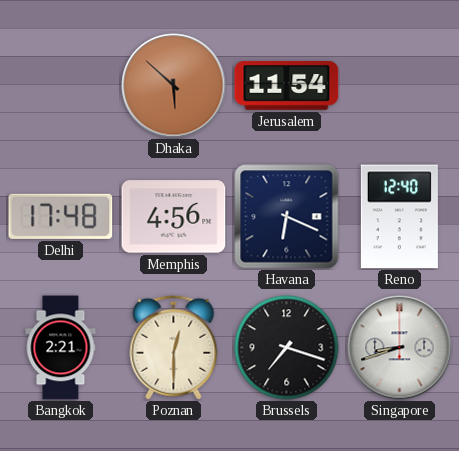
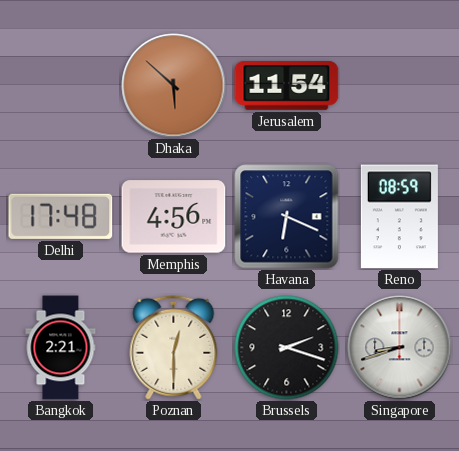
Reno: 12:40 -> 08:59 (399, 217)
Brussels: 7:18 -> 2:18 (287, 348)
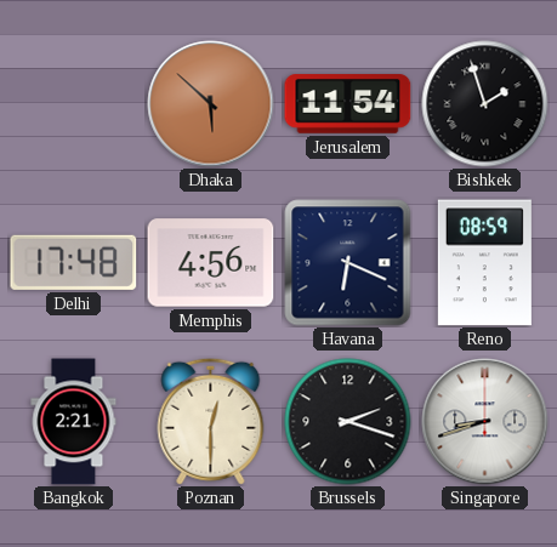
Bishkek: none -> 1:57 (485, 104)
